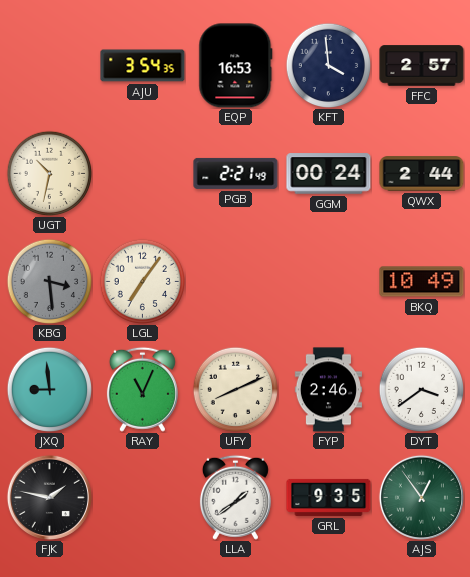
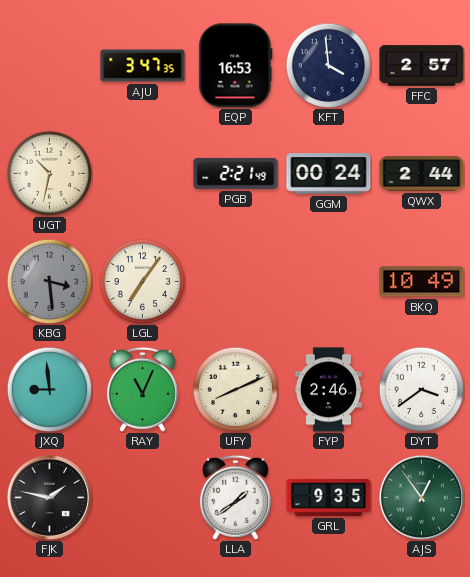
AJU: 3:54 -> 3:47 (143, 66)
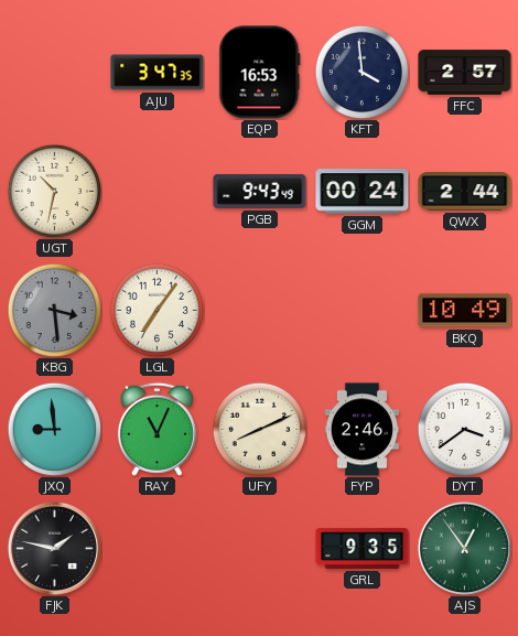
PGB: 2:21 -> 9:43 (260, 191)
LLA: 1:39 -> none (235, 497)
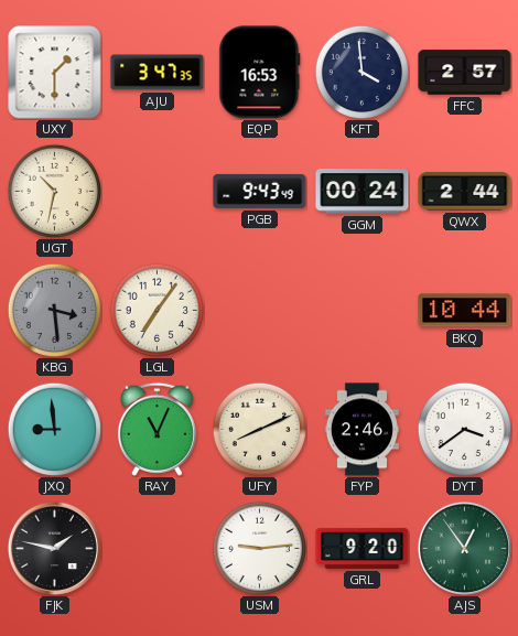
UXY: none -> 1:30 (55, 73)
BKQ: 10:49 -> 10:44 (465, 311)
USM: none -> 9:14 (259, 548)
GRL: 9:35 -> 9:20 (363, 548)
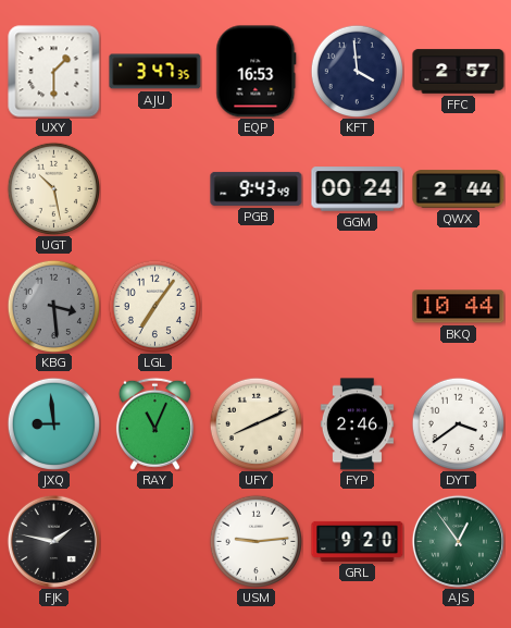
UGT: 10:32 -> 10:28 (53, 188)
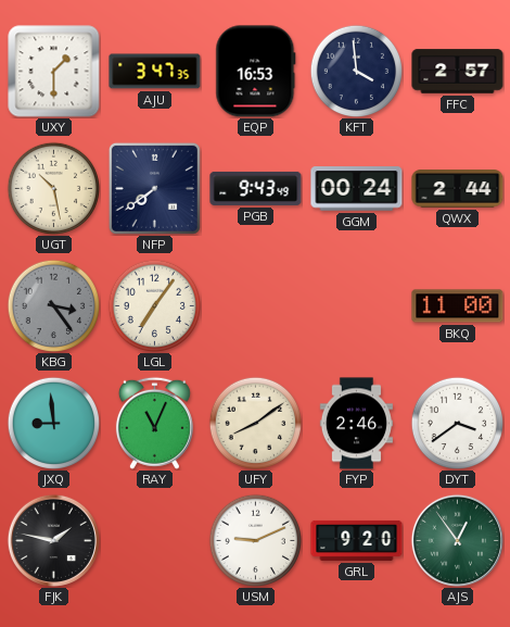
NFP: none -> 7:39 (154, 188)
KBG: 3:29 -> 3:24 (53, 305)
BKQ: 10:44 -> 11:00 (458, 306)
UFY: 8:11 -> 8:09 (255, 423)
USM: 9:14 -> 9:11 (255, 540)
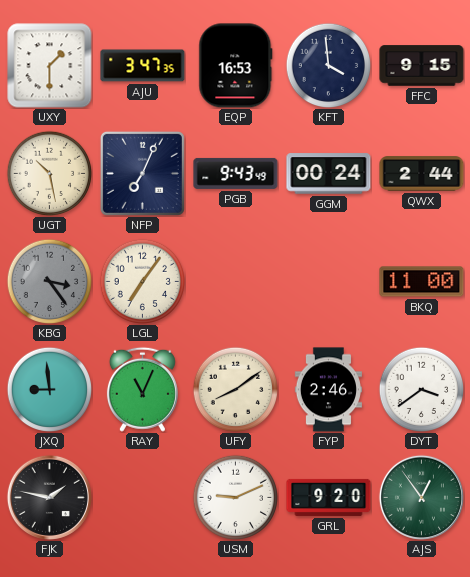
FFC: 2:57 -> 9:15 (422, 66)
NFP: 7:39 -> 7:04 (142, 173)
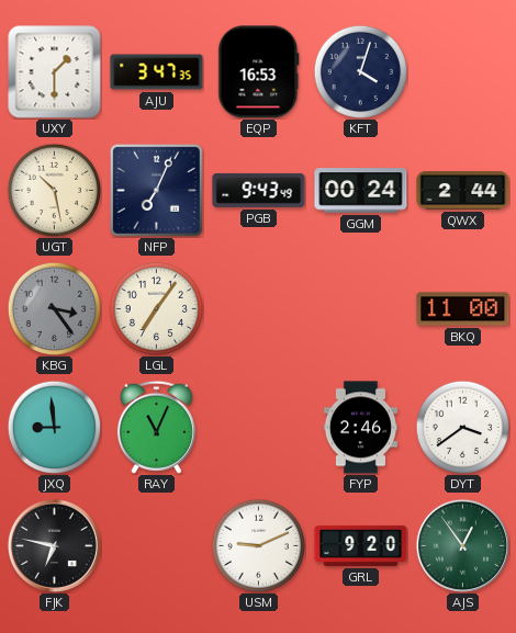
KFT: 3:59 -> 4:03 (360, 71)
FFC: 9:15 -> none (422, 66)
UFY: 8:09 -> none (235, 389)
FJK: 1:47 -> 6:47 (54, 545)
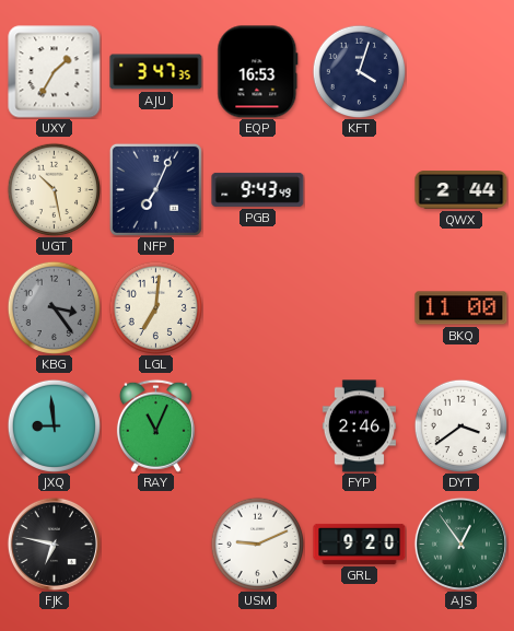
UXY: 1:30 -> 1:35 (55, 72)
GGM: 00:24 -> none (361, 191)
LGL: 7:06 -> 7:01 (155, 307)
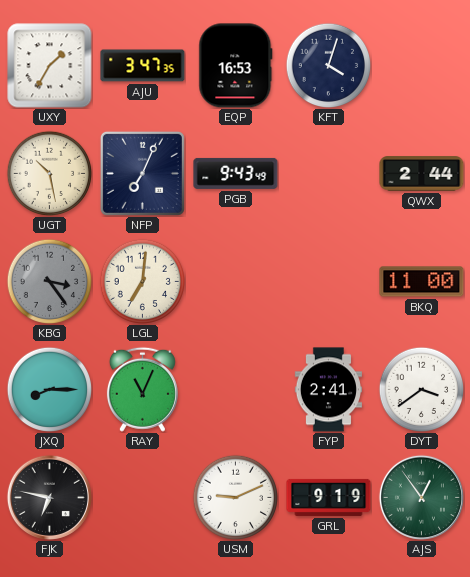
JXQ: 8:59 -> 8:15 (49, 389)
FYP: 2:46 -> 2:41 (328, 390)
GRL: 9:20 -> 9:19 (329, 497)
